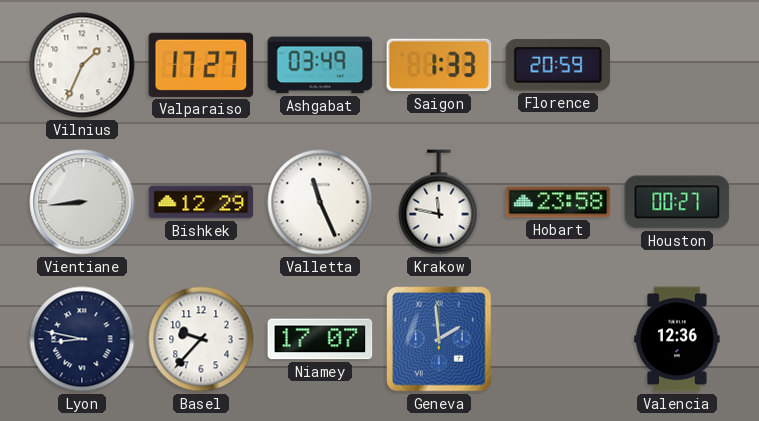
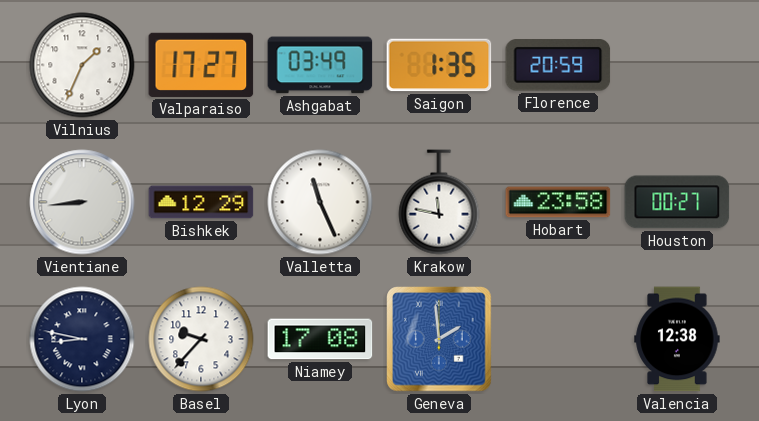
Saigon: 1:33 -> 1:35 (439, 65)
Niamey: 17:07 -> 17:08 (320, 339)
Valencia: 12:36 -> 12:38 (677, 339)
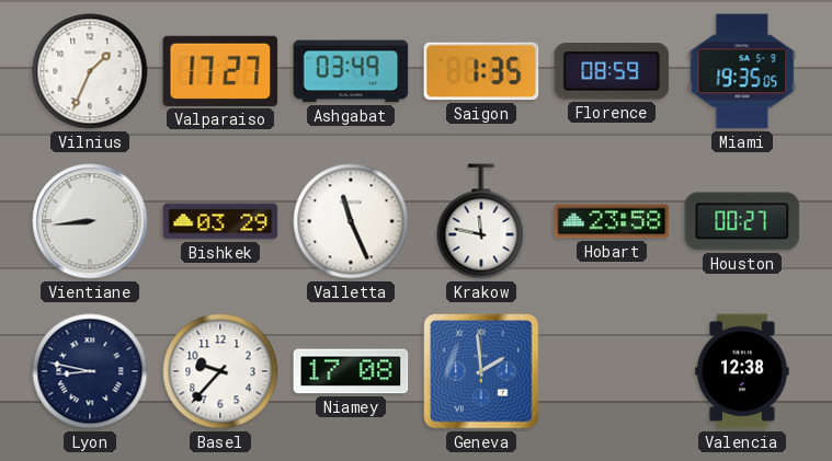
Florence: 20:59 -> 08:59 (612, 71)
Miami: none -> 19:35 (742, 71)
Bishkek: 12:29 -> 03:29 (220, 221)
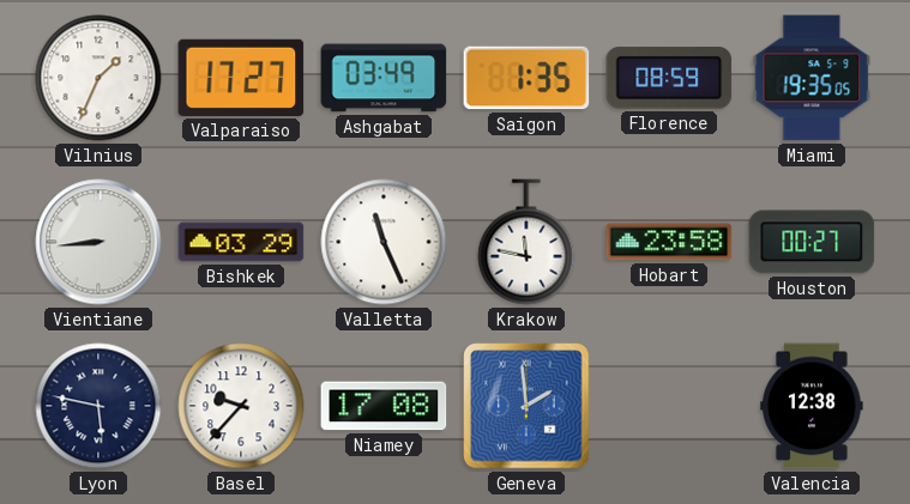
Lyon: 8:47 -> 5:47 (98, 406)
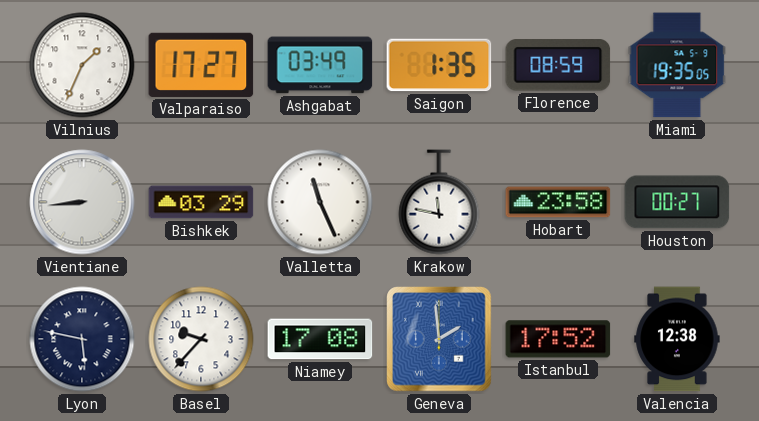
Istanbul: none -> 17:52 (558, 339)
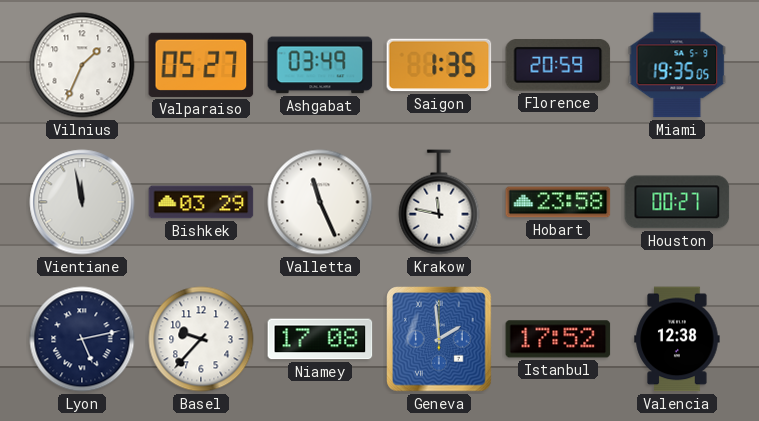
Valparaiso: 17:27 -> 05:27 (201, 65)
Florence: 08:59 -> 20:59 (558, 65)
Vientiane: 8:44 -> 11:58 (82, 202)
Lyon: 5:47 -> 5:13 (82, 339)
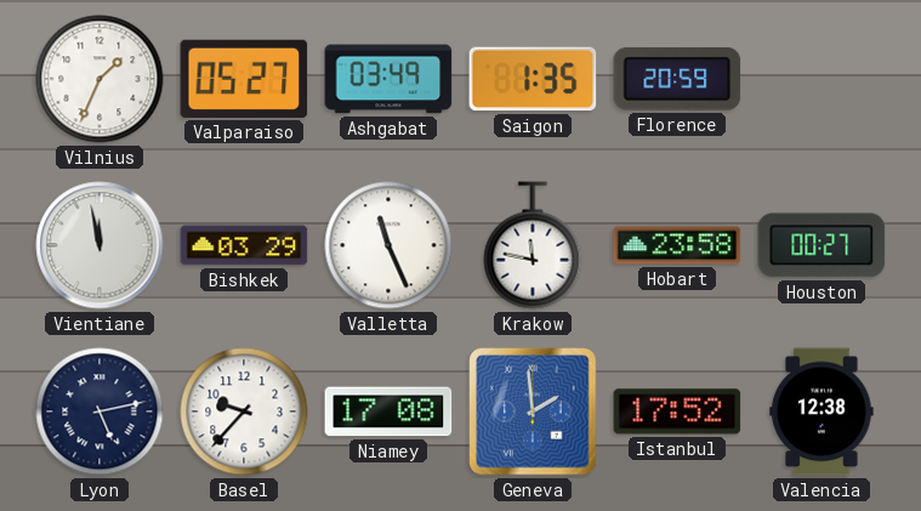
Miami: 19:35 -> none (677, 65)
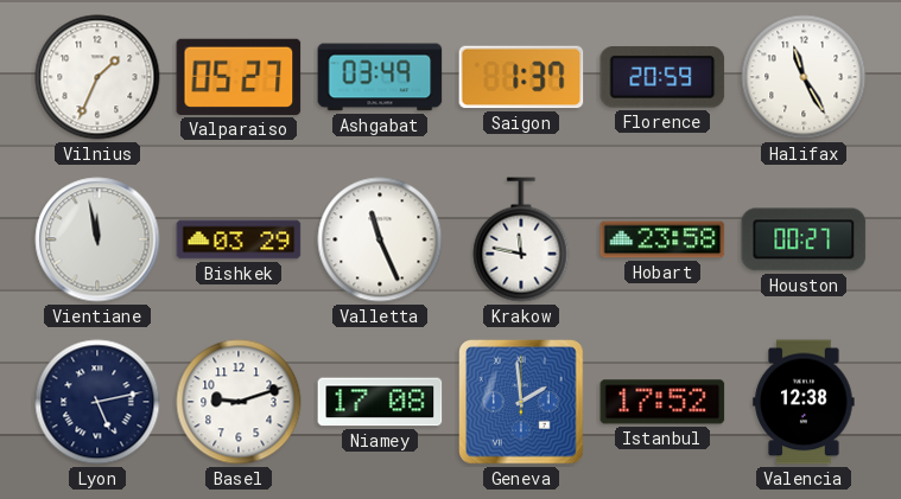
Saigon: 1:35 -> 1:37 (521, 77)
Halifax: none -> 11:25 (804, 77)
Basel: 9:37 -> 9:12 (239, 402)
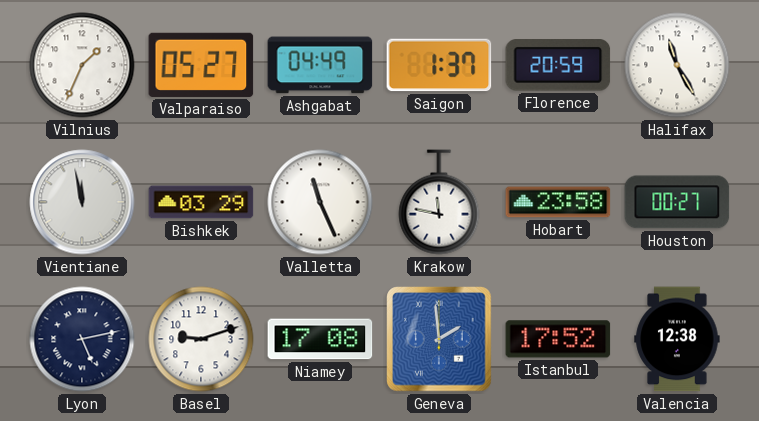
Ashgabat: 03:49 -> 04:49 (320, 65)
